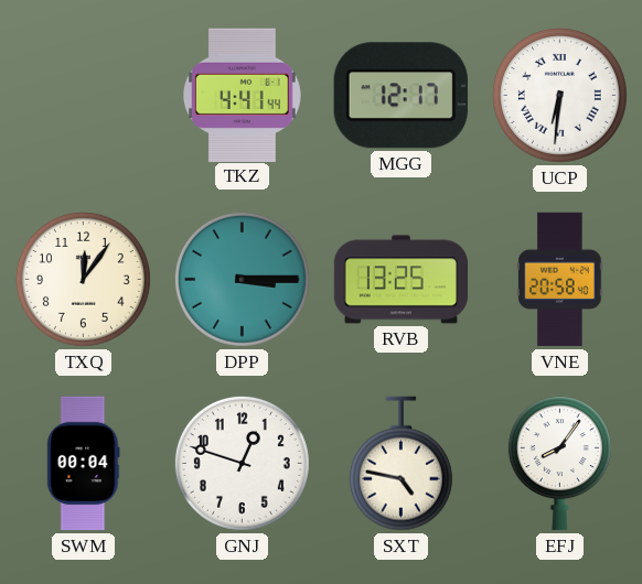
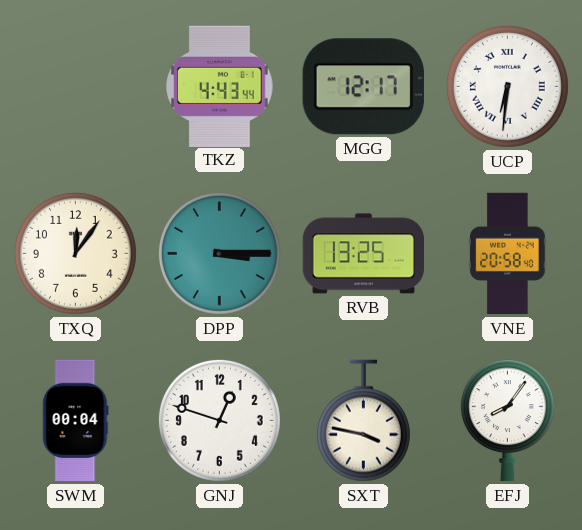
TKZ: 4:41 -> 4:43 (220, 86)
SXT: 4:47 -> 3:47 (363, 421)
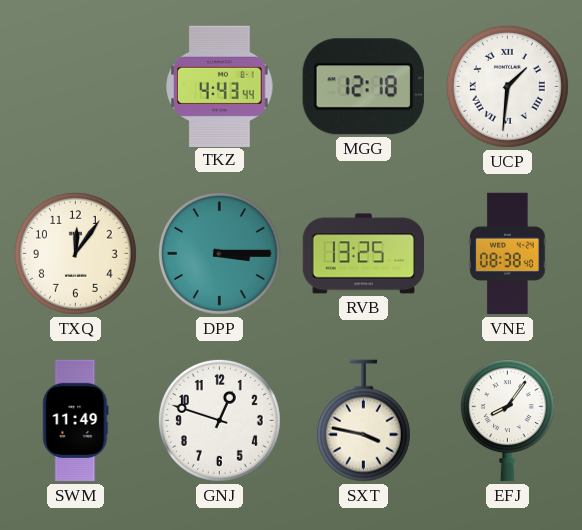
MGG: 12:17 -> 12:18 (363, 87)
UCP: 6:31 -> 1:31 (507, 86)
VNE: 20:58 -> 08:38 (508, 254)
SWM: 00:04 -> 11:49 (76, 421)
